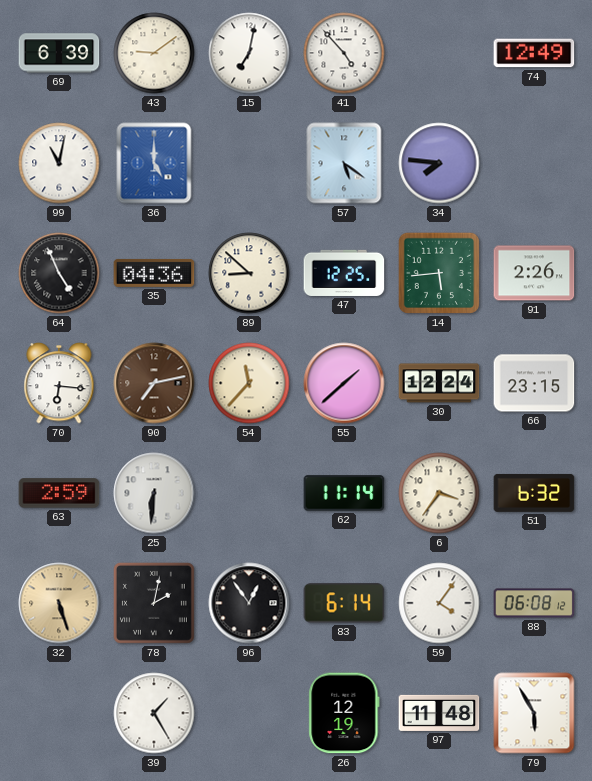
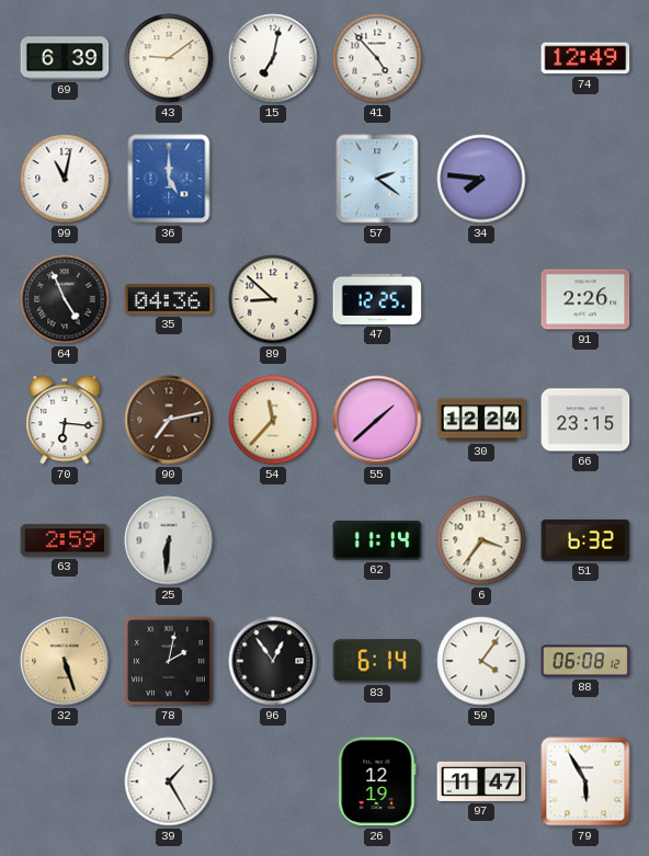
57: 5:21 -> 2:21 (377, 179)
14: 5:44 -> none (439, 273)
97: 11:48 -> 11:47 (481, 781)
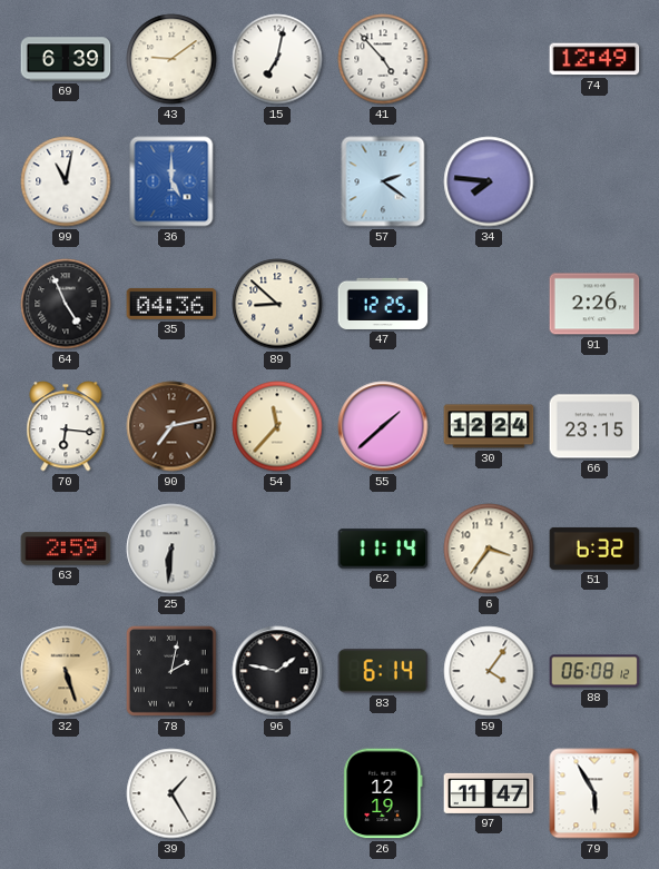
96: 12:54 -> 1:47 (277, 671)
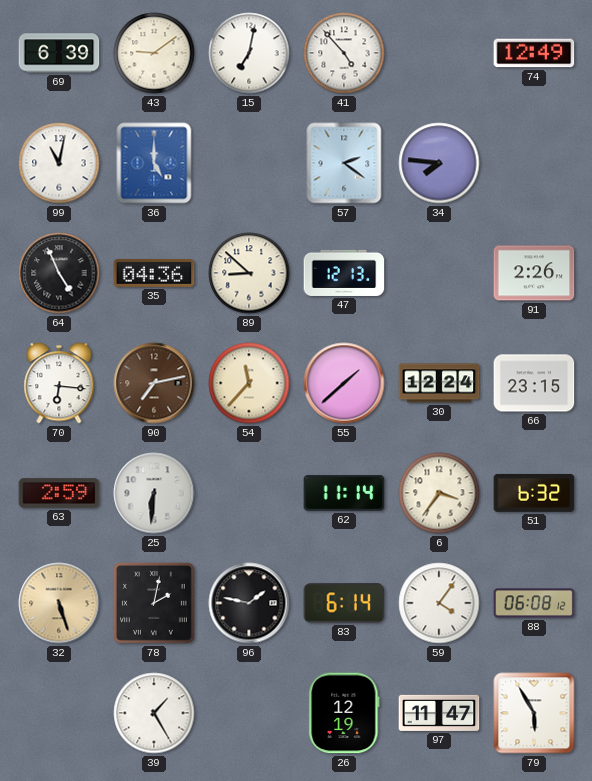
47: 12:25 -> 12:13 (344, 273)
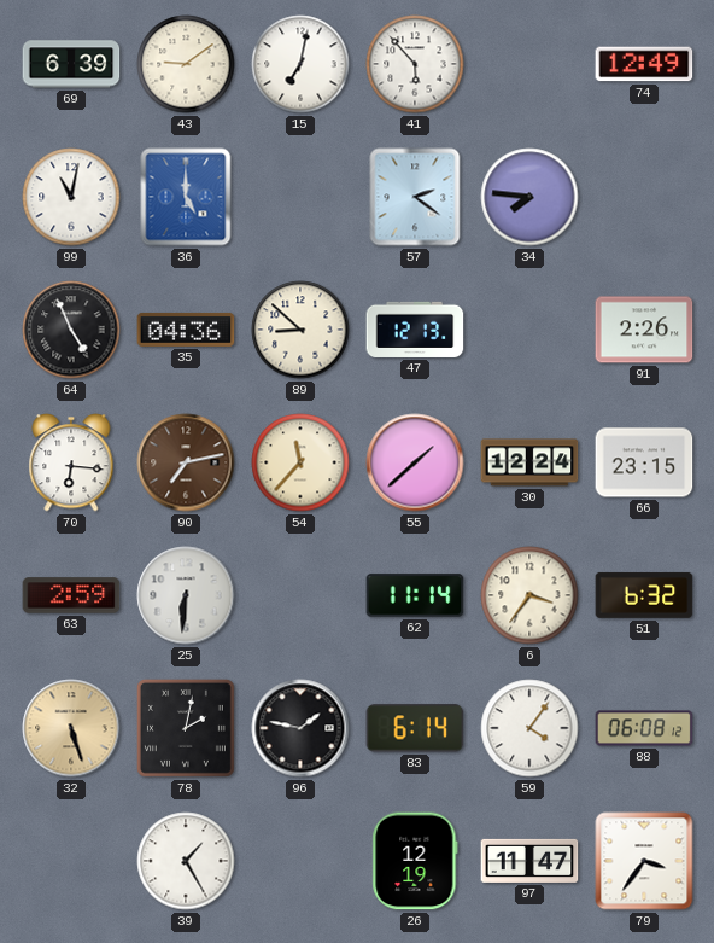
41: 4:53 -> 5:53 (415, 64)
79: 5:55 -> 3:36 (644, 861)
